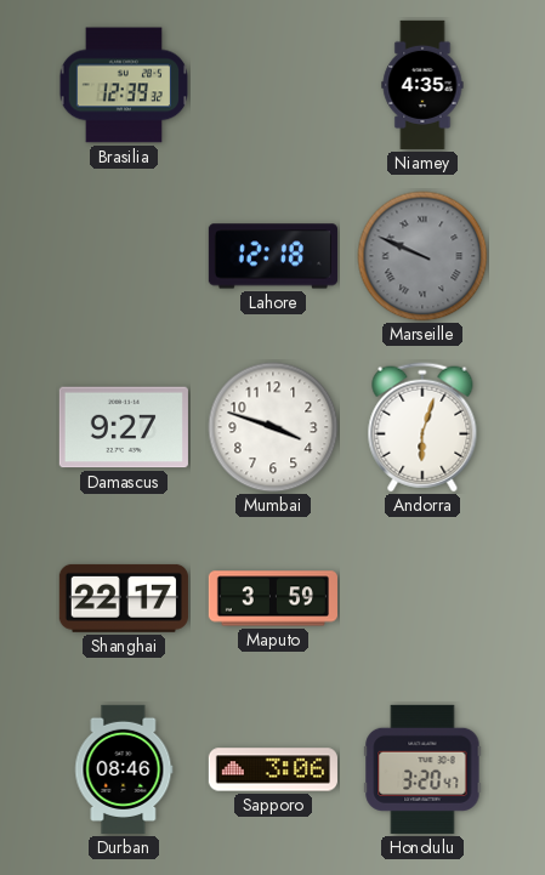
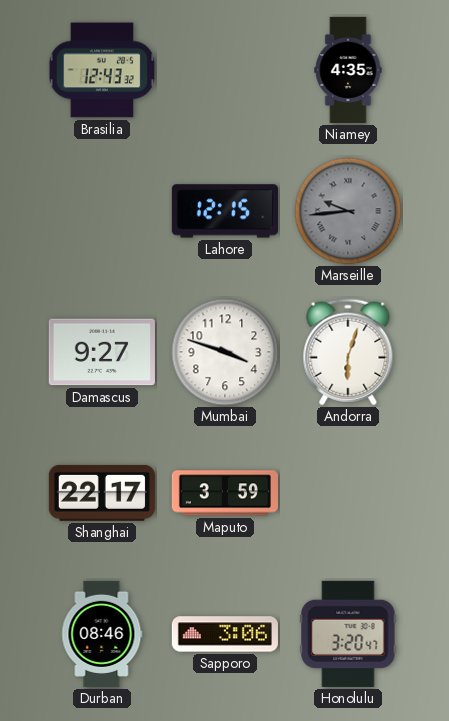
Brasilia: 12:39 -> 12:43 (102, 70)
Lahore: 12:18 -> 12:15 (225, 211)
Marseille: 9:49 -> 9:44 (348, 211)
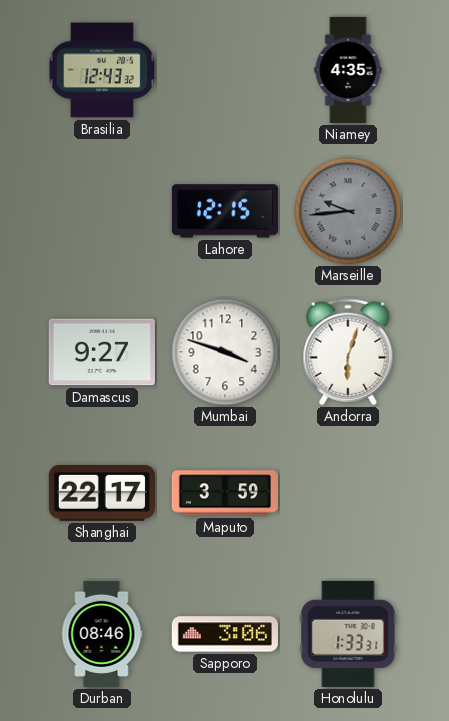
Honolulu: 3:20 -> 1:33 (348, 634)
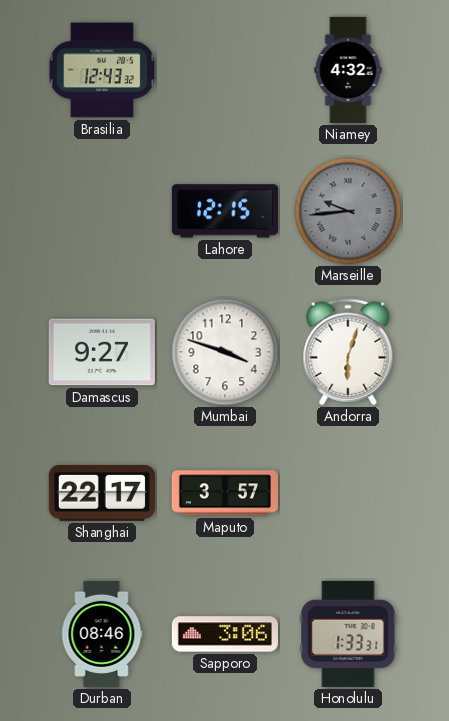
Niamey: 4:35 -> 4:32 (348, 70)
Maputo: 3:59 -> 3:57 (225, 493)
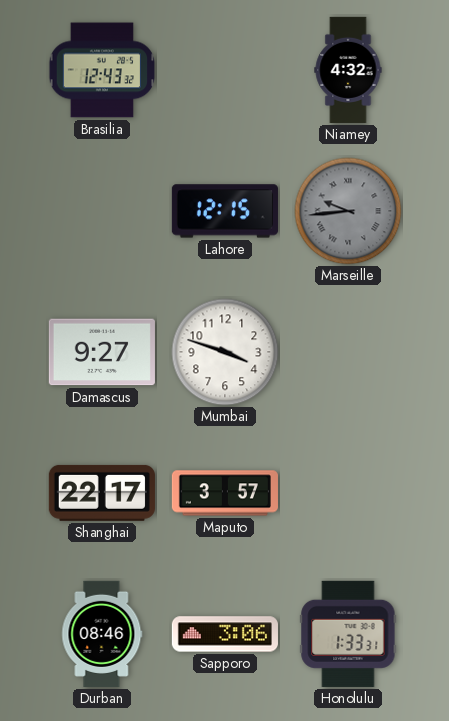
Andorra: 6:03 -> none (348, 352)
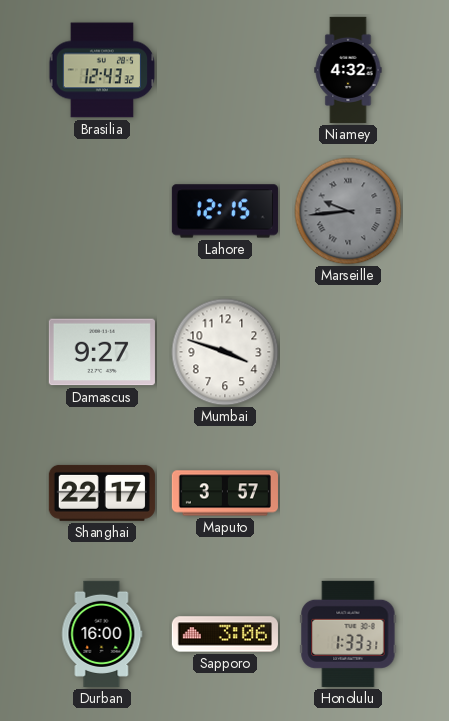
Durban: 08:46 -> 16:00 (102, 634)
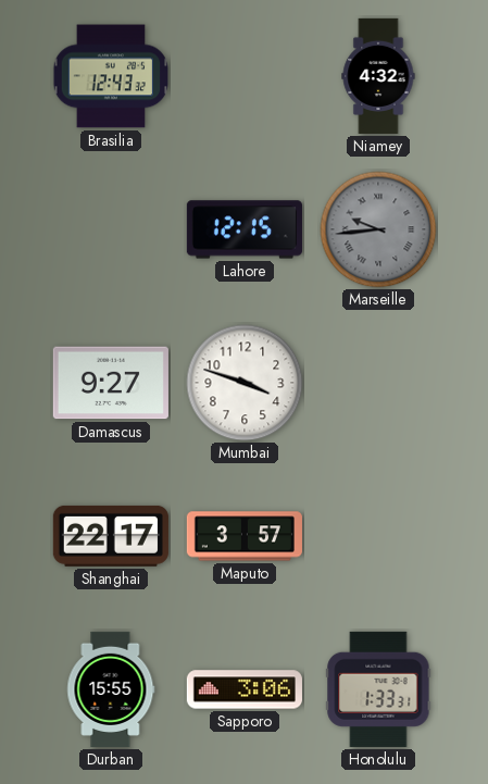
Durban: 16:00 -> 15:55 (111, 689)
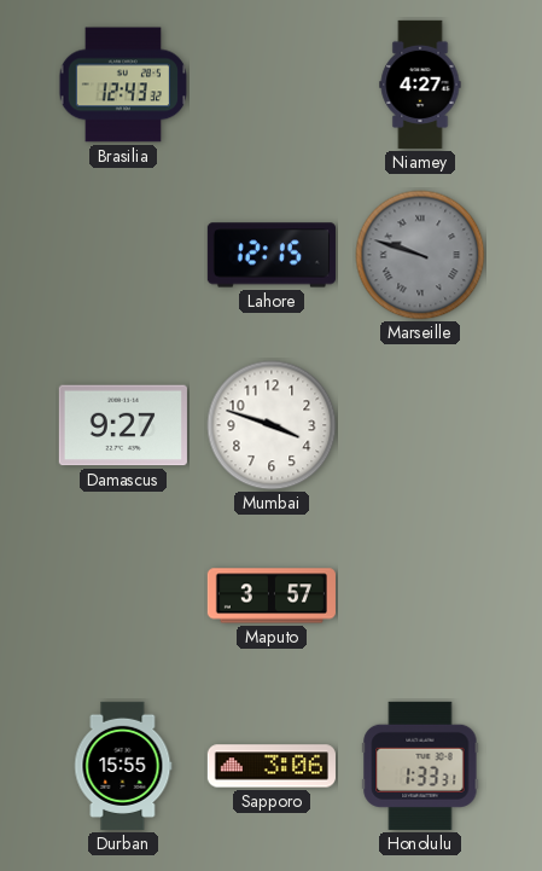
Niamey: 4:32 -> 4:27 (420, 85)
Marseille: 9:44 -> 9:48 (420, 255)
Shanghai: 22:17 -> none (111, 536)
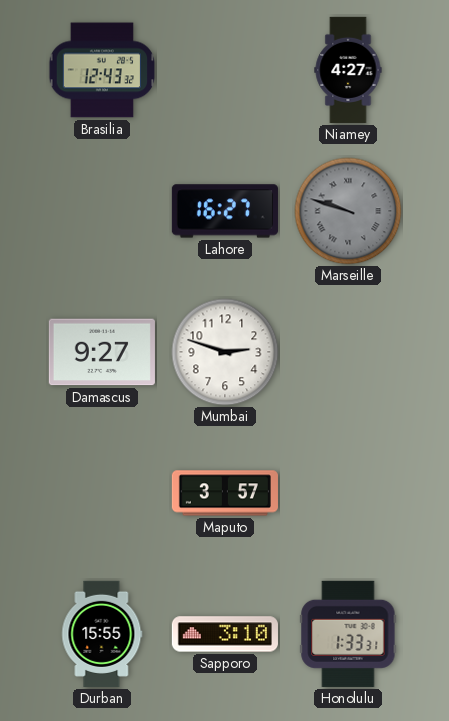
Lahore: 12:15 -> 16:27 (225, 211)
Mumbai: 3:48 -> 2:48 (225, 352)
Sapporo: 3:06 -> 3:10 (225, 634)
